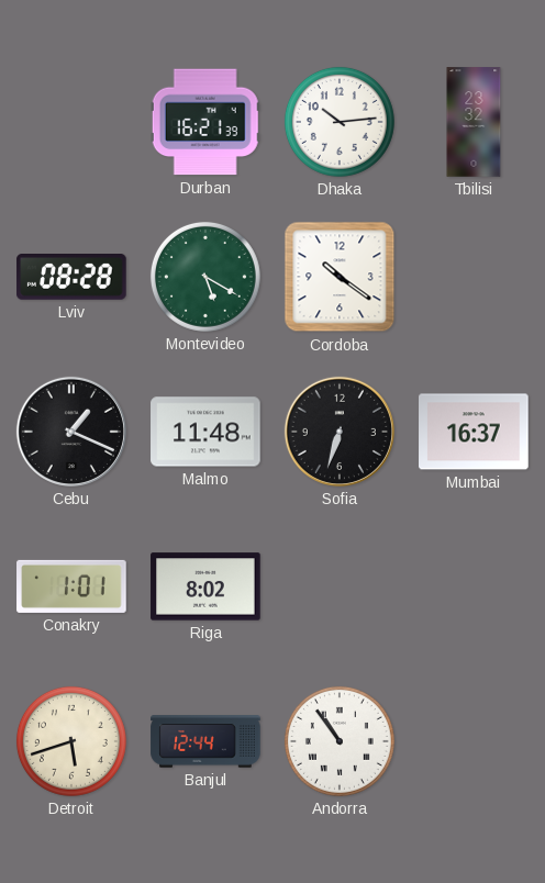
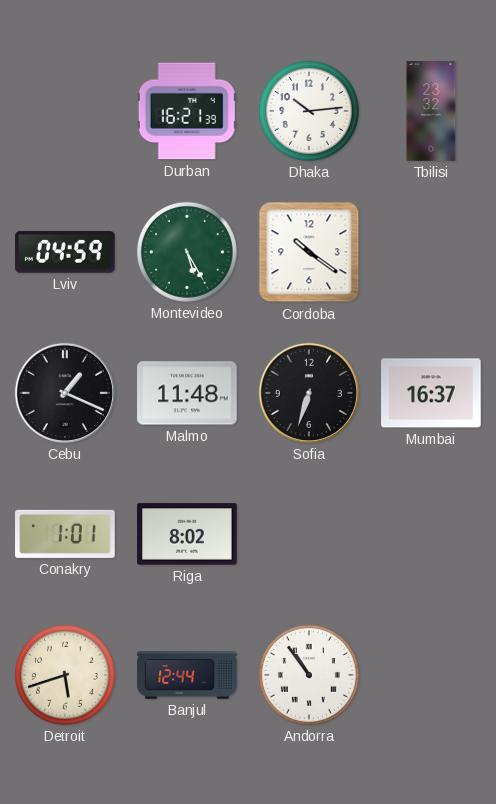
Lviv: 08:28 -> 04:59 (65, 253)
Montevideo: 5:20 -> 5:25 (187, 252)
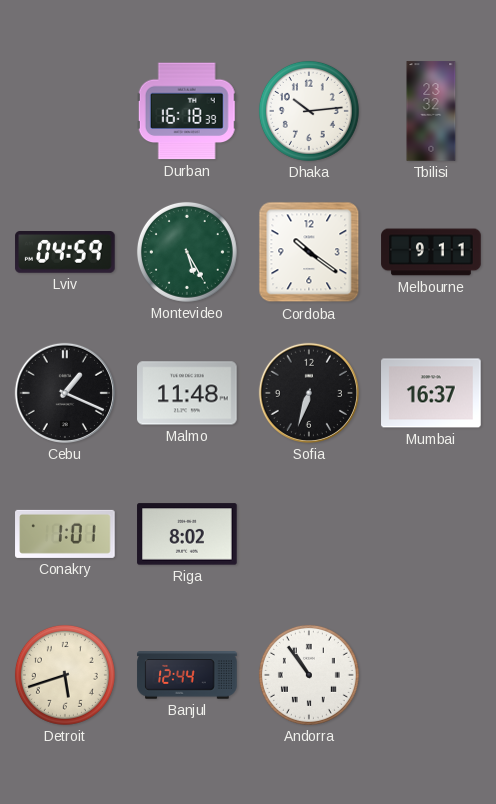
Durban: 16:21 -> 16:18 (187, 111)
Melbourne: none -> 9:11 (431, 252)
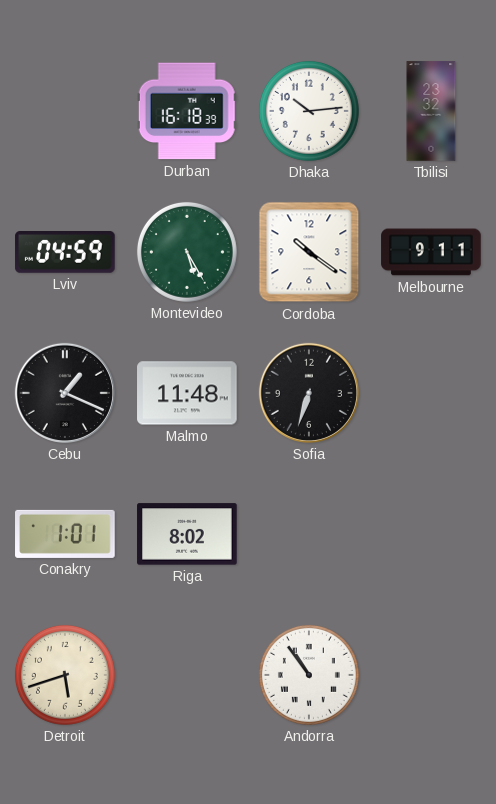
Mumbai: 16:37 -> none (431, 393)
Banjul: 12:44 -> none (187, 675)
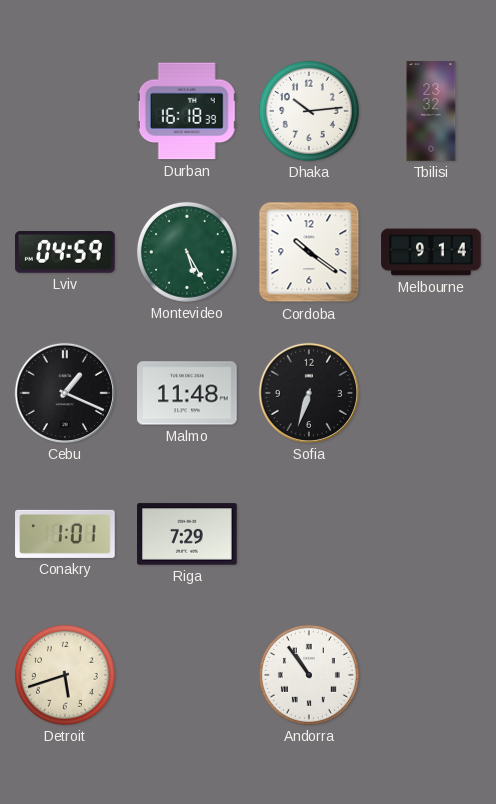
Melbourne: 9:11 -> 9:14 (431, 252)
Riga: 8:02 -> 7:29 (187, 534)
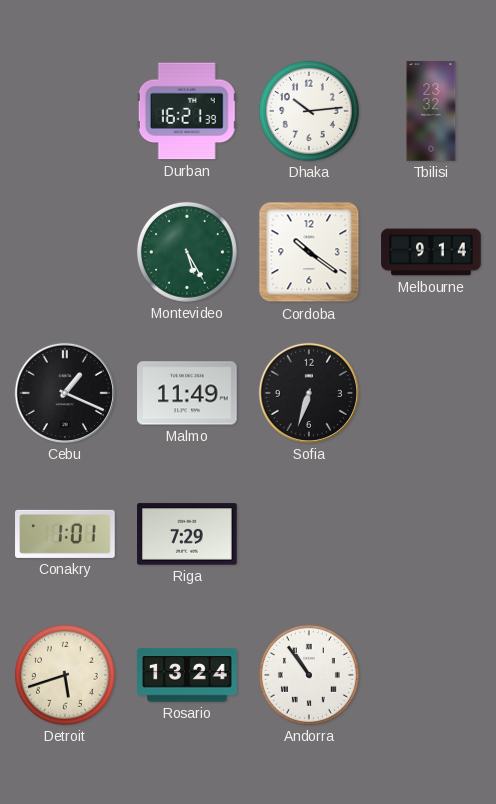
Durban: 16:18 -> 16:21 (187, 111)
Lviv: 04:59 -> none (65, 253)
Malmo: 11:48 -> 11:49 (187, 393)
Rosario: none -> 13:24 (187, 675)
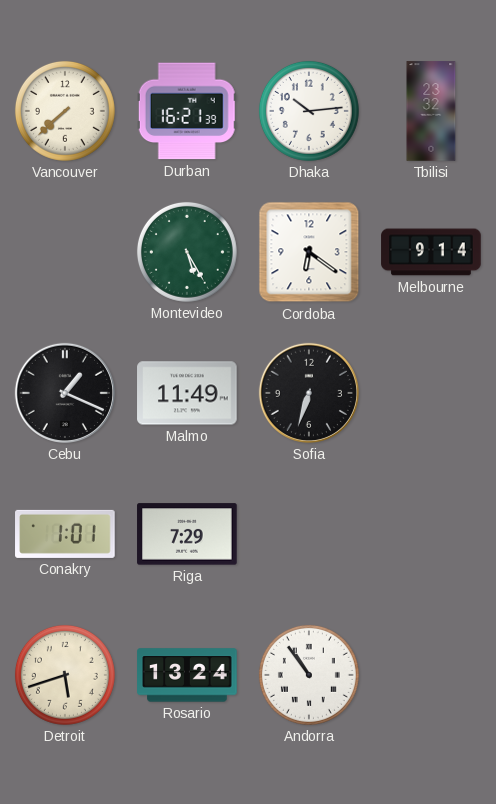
Vancouver: none -> 7:38 (65, 111)
Cordoba: 10:21 -> 6:21 (309, 252)
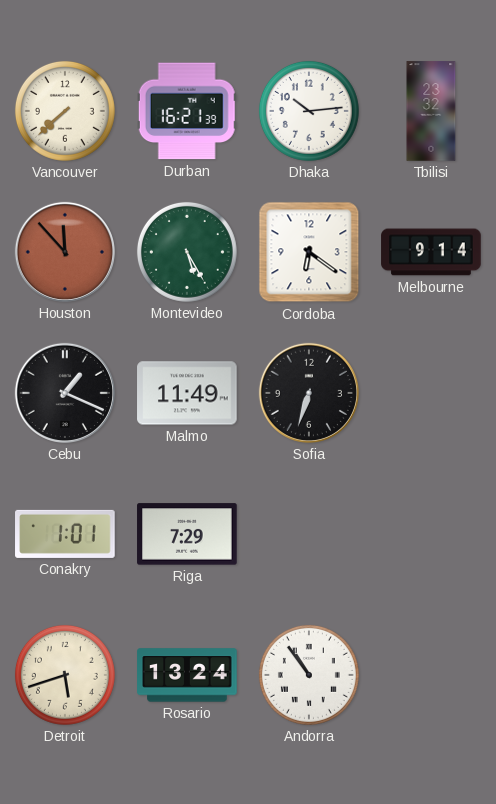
Houston: none -> 11:53 (65, 252)
